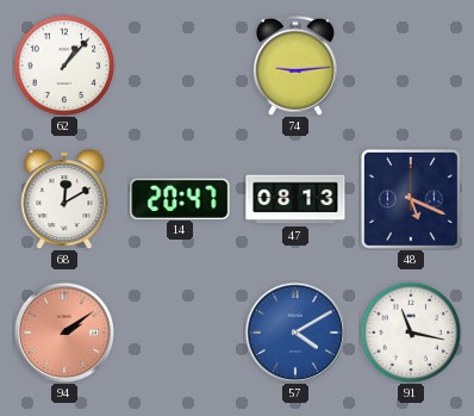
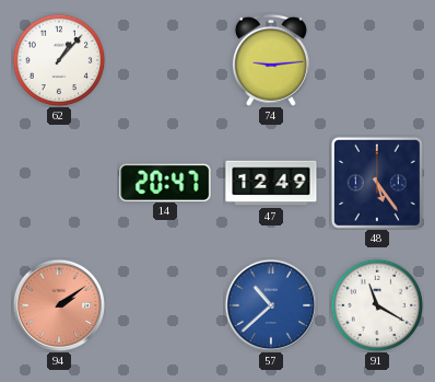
68: 12:10 -> none (64, 199)
47: 08:13 -> 12:49 (271, 183)
48: 5:19 -> 5:24 (377, 183)
57: 4:10 -> 10:38 (270, 304)
91: 11:17 -> 11:20 (377, 305)
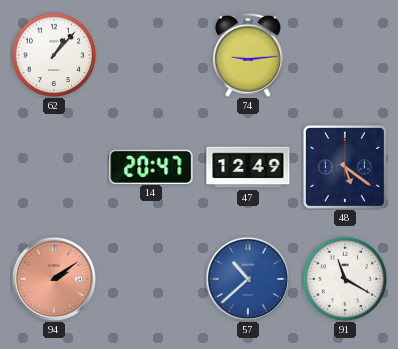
48: 5:24 -> 5:21 (345, 167)
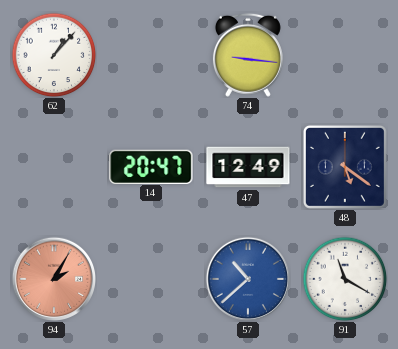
74: 9:14 -> 9:16 (248, 55)
94: 2:09 -> 2:05 (53, 278)
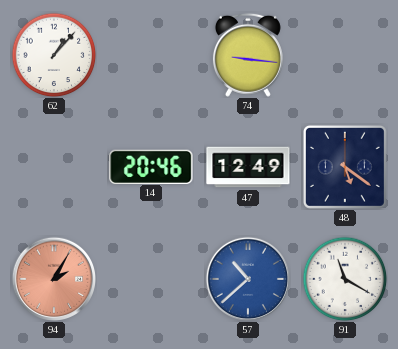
14: 20:47 -> 20:46 (151, 166)
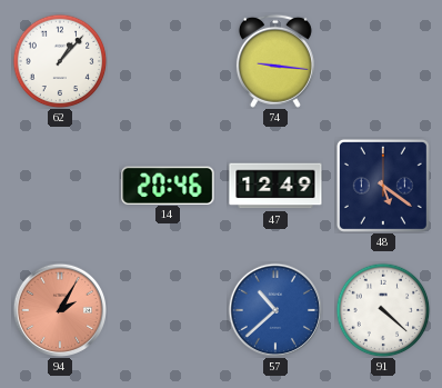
91: 11:20 -> 4:22 (383, 310)
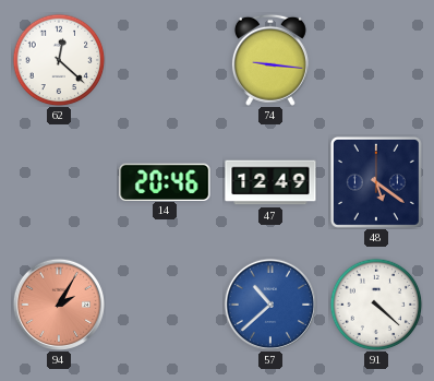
62: 1:07 -> 12:22 (59, 60)
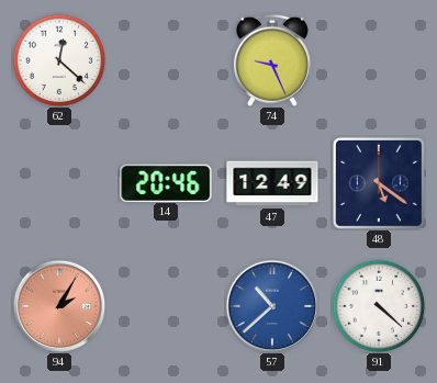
74: 9:16 -> 9:26 (272, 60)
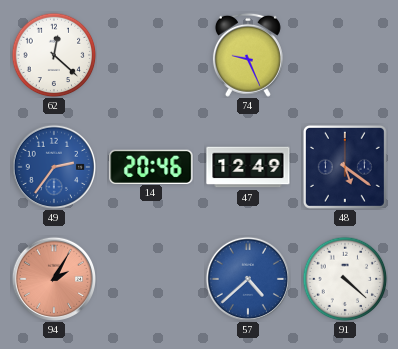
49: none -> 2:36 (53, 166)
57: 10:38 -> 4:38 (247, 278)
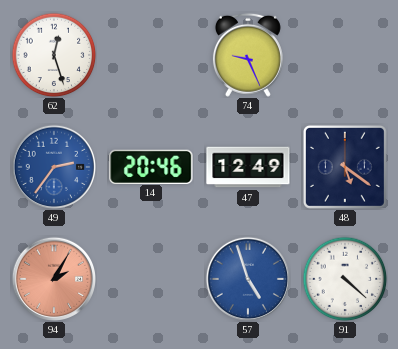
62: 12:22 -> 12:27 (54, 55)
57: 4:38 -> 4:57 (247, 278)
